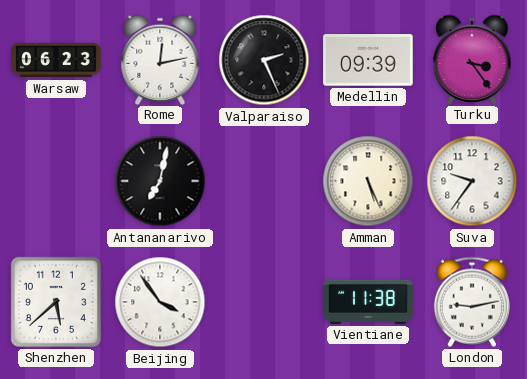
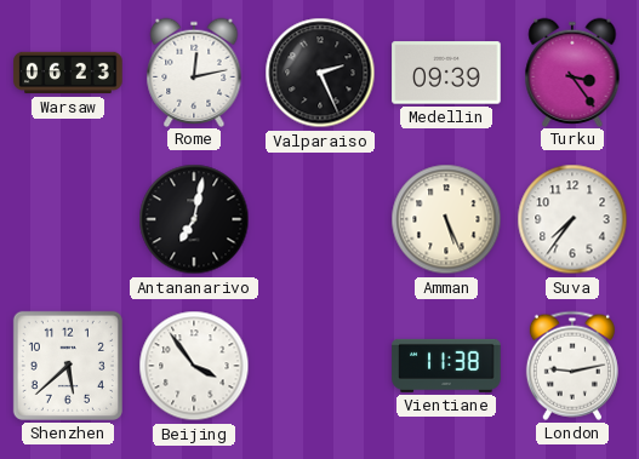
Suva: 9:36 -> 7:36 (572, 219)
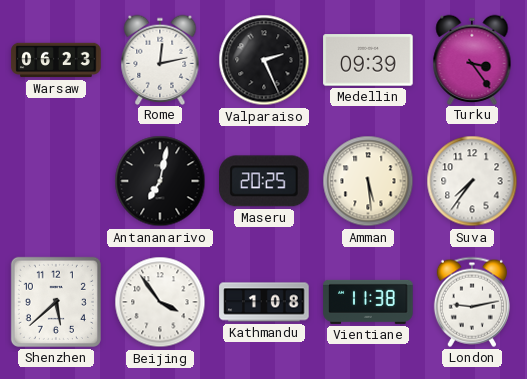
Maseru: none -> 20:25 (265, 181)
Amman: 5:26 -> 5:29 (368, 181)
Kathmandu: none -> 1:08 (264, 302)
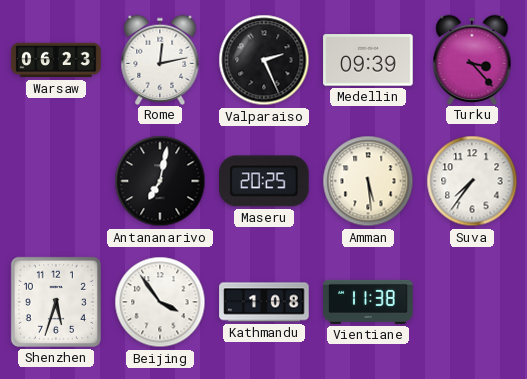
Turku: 3:24 -> 3:23 (472, 59)
Shenzhen: 5:38 -> 5:33 (56, 302)
London: 9:13 -> none (472, 302)
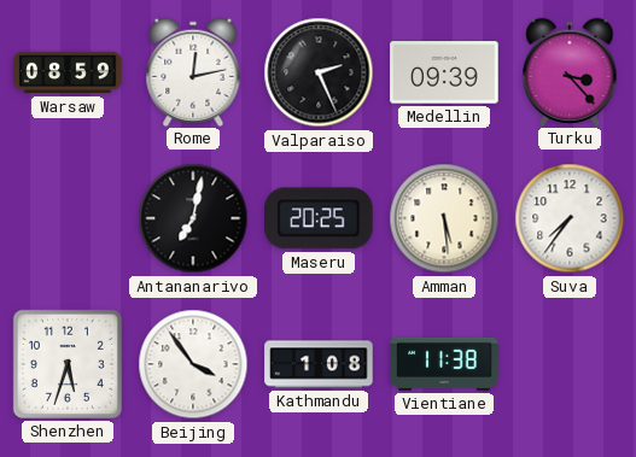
Warsaw: 06:23 -> 08:59 (68, 72)
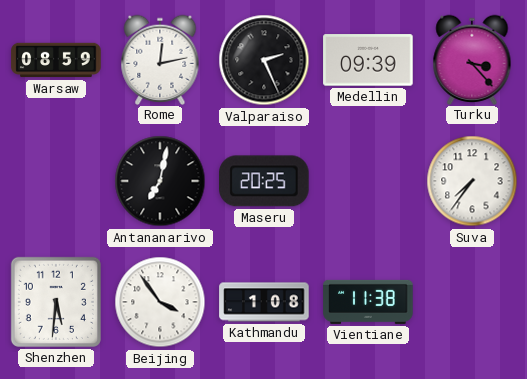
Amman: 5:29 -> none (444, 218)
Shenzhen: 5:33 -> 5:31 (56, 302)
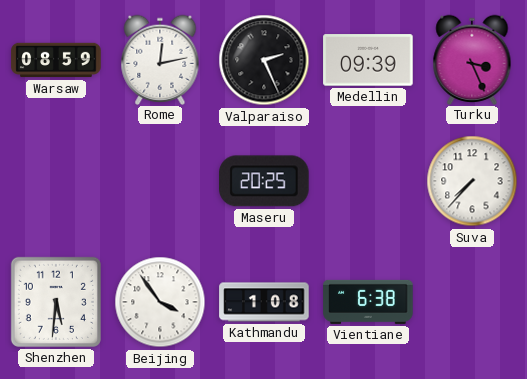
Turku: 3:23 -> 3:26 (472, 59)
Antananarivo: 7:02 -> none (160, 181)
Suva: 7:36 -> 7:37 (472, 181)
Vientiane: 11:38 -> 6:38 (368, 302)
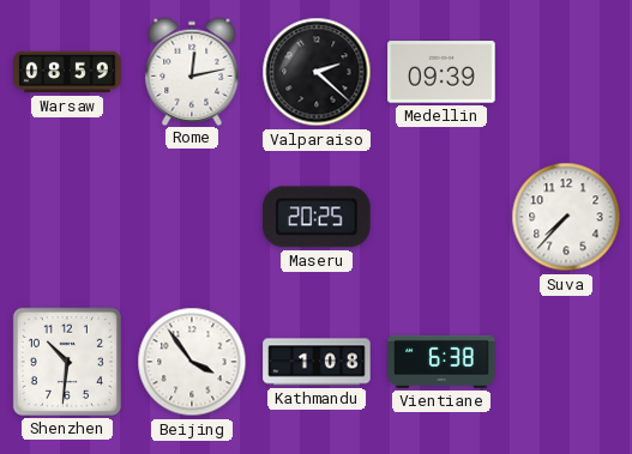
Valparaiso: 2:26 -> 2:22 (317, 72)
Turku: 3:26 -> none (472, 59)
Shenzhen: 5:31 -> 10:31 (67, 362)
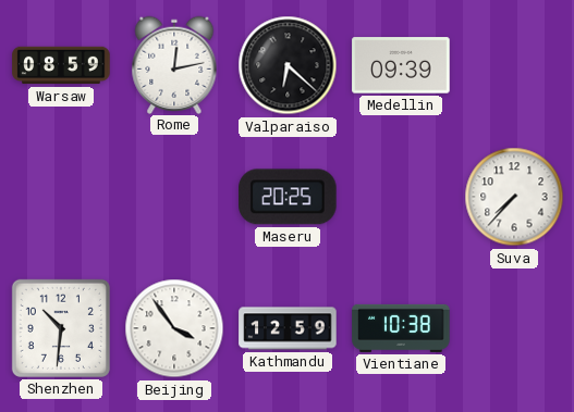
Valparaiso: 2:22 -> 6:22 (288, 65)
Kathmandu: 1:08 -> 12:59 (288, 328)
Vientiane: 6:38 -> 10:38 (401, 328)
